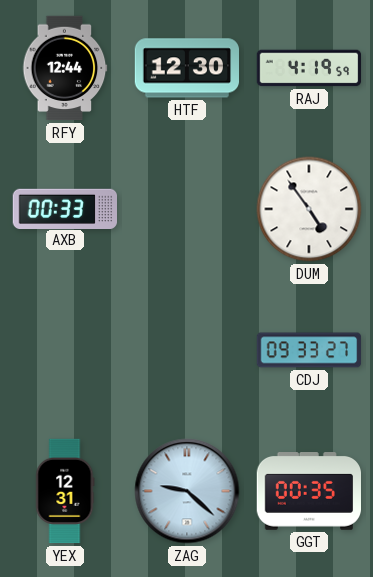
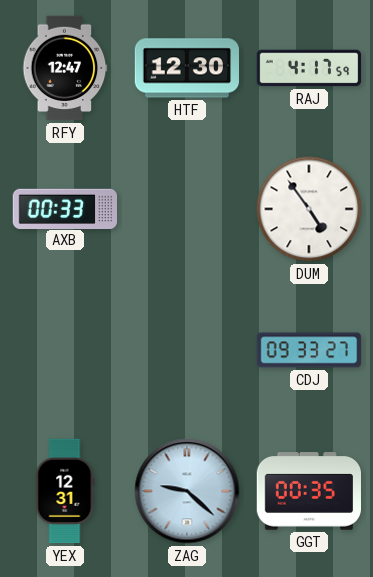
RFY: 12:44 -> 12:47 (65, 68)
RAJ: 4:19 -> 4:17 (309, 68)
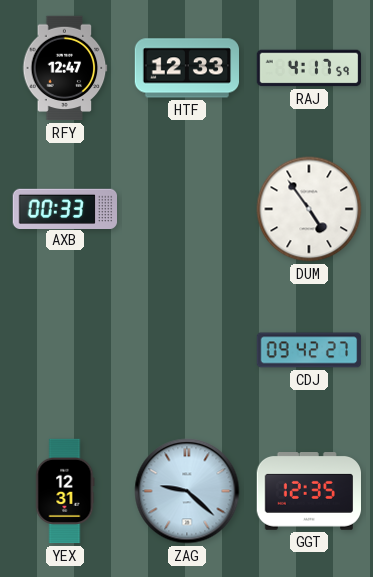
HTF: 12:30 -> 12:33 (187, 68)
CDJ: 09:33 -> 09:42 (309, 350)
GGT: 00:35 -> 12:35 (308, 492)
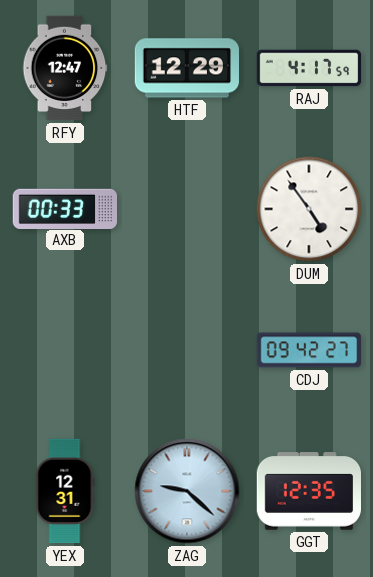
HTF: 12:33 -> 12:29 (187, 68)
